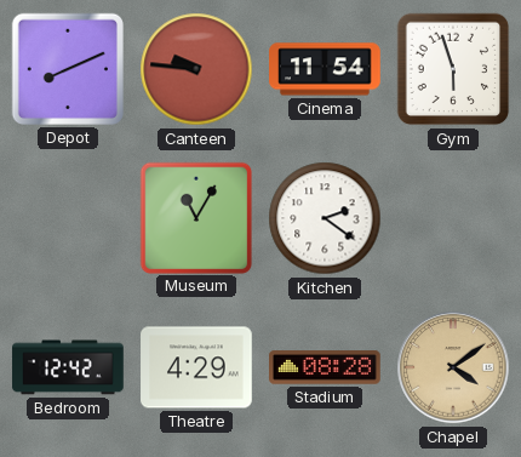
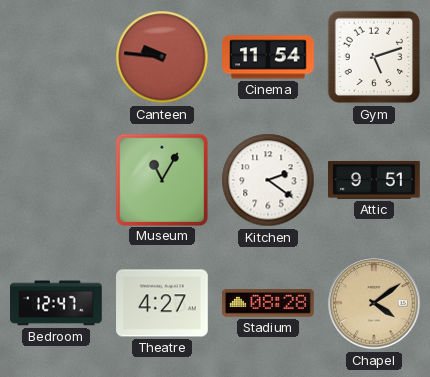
Depot: 8:11 -> none (68, 69)
Gym: 5:57 -> 5:12 (374, 57)
Attic: none -> 9:51 (374, 180)
Bedroom: 12:42 -> 12:47 (56, 303)
Theatre: 4:29 -> 4:27 (162, 303)
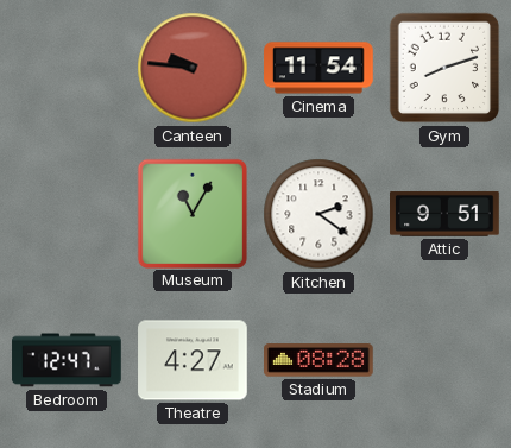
Gym: 5:12 -> 8:12 (444, 68)
Chapel: 4:09 -> none (374, 303)
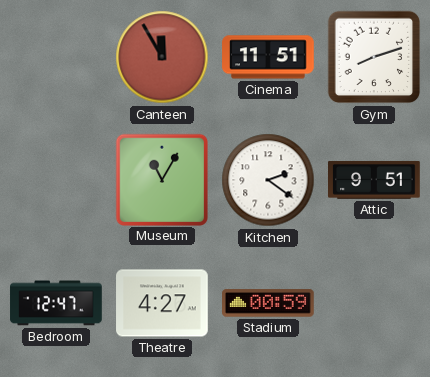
Canteen: 9:46 -> 11:55 (162, 57)
Cinema: 11:54 -> 11:51 (268, 57)
Stadium: 08:28 -> 00:59 (269, 303)
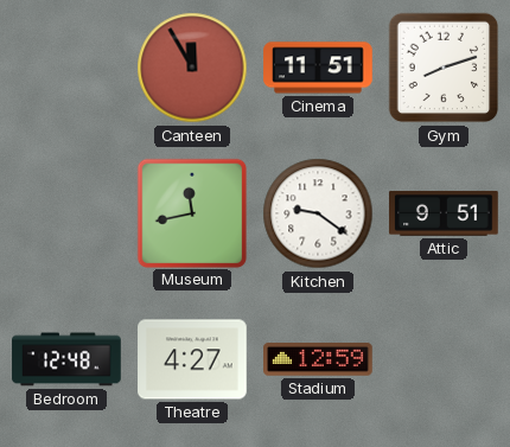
Museum: 11:05 -> 11:43 (191, 212)
Kitchen: 2:21 -> 9:21 (318, 213)
Bedroom: 12:47 -> 12:48 (66, 359)
Stadium: 00:59 -> 12:59 (319, 359)
